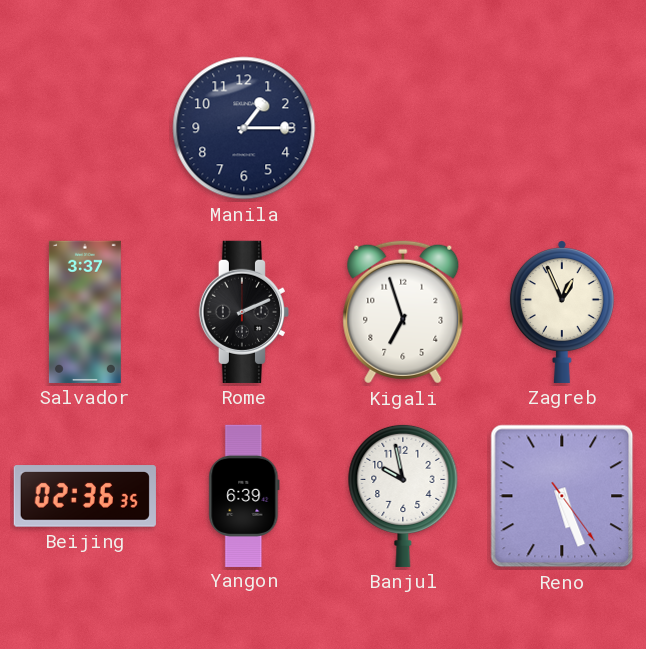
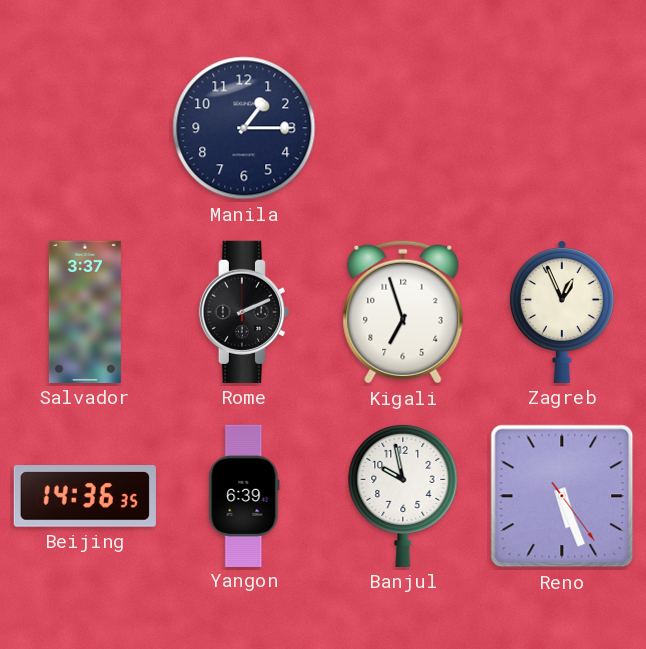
Beijing: 02:36 -> 14:36 (85, 496)
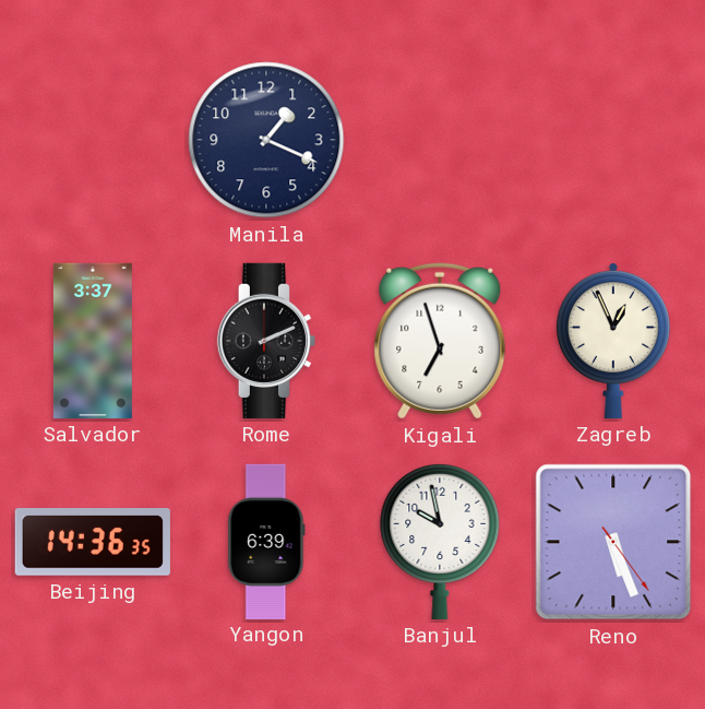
Manila: 1:15 -> 1:19 (266, 140)
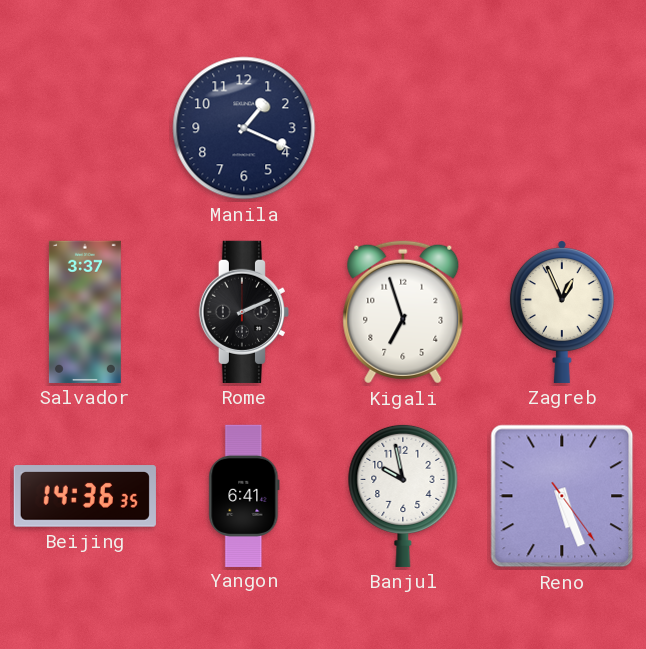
Yangon: 6:39 -> 6:41 (244, 495)
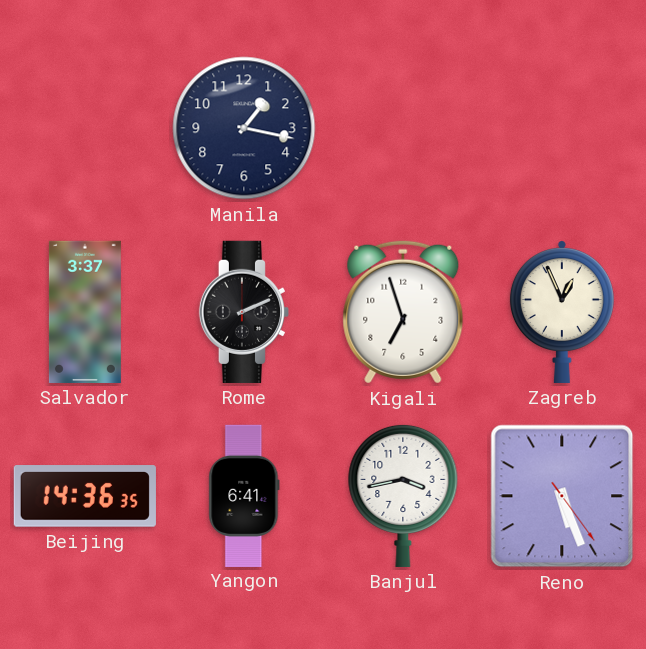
Manila: 1:19 -> 1:17 (244, 128)
Banjul: 9:58 -> 3:43 (403, 495)
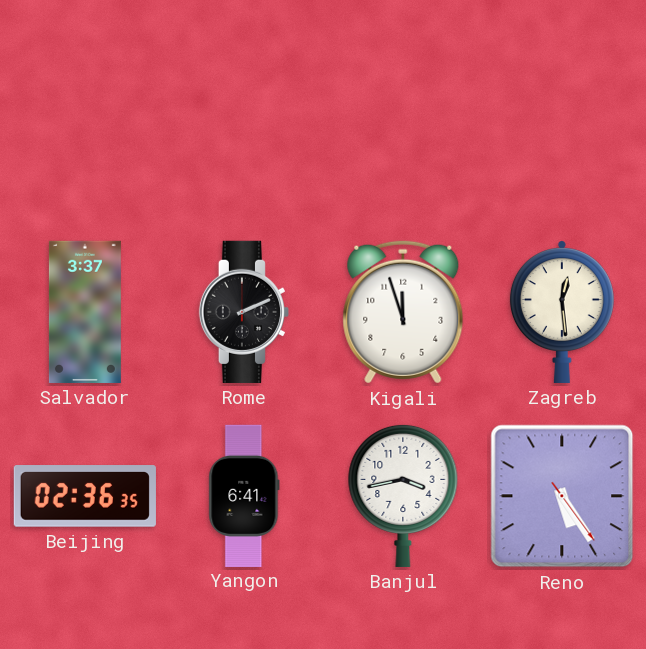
Manila: 1:17 -> none (244, 128)
Kigali: 6:57 -> 11:57 (403, 312)
Zagreb: 12:56 -> 12:29 (562, 312)
Beijing: 14:36 -> 02:36 (85, 496)
Reno: 5:26 -> 5:24 (562, 496)
